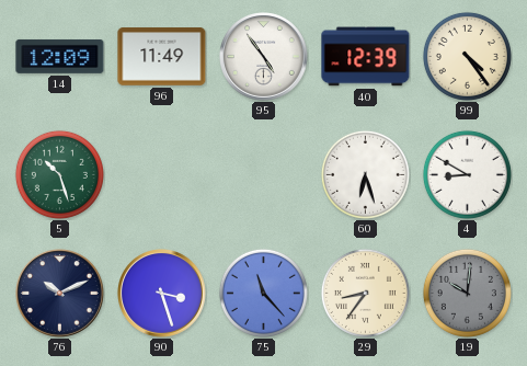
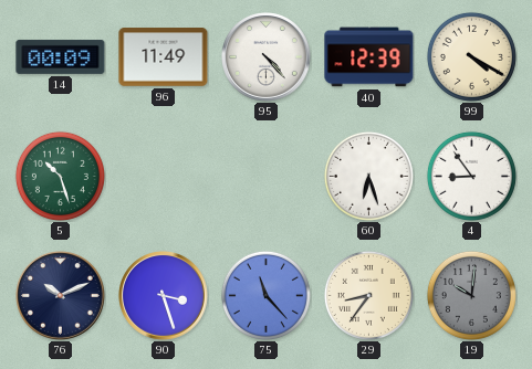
14: 12:09 -> 00:09 (61, 56)
95: 4:54 -> 4:23 (267, 57)
99: 4:24 -> 4:20 (471, 56)
4: 8:50 -> 8:54 (471, 176)
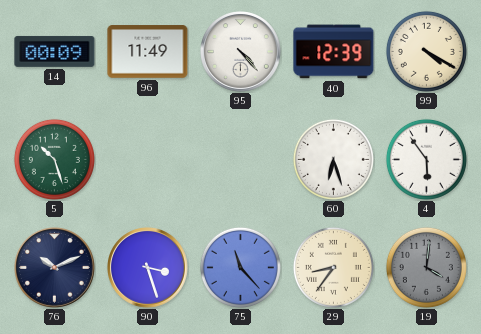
4: 8:54 -> 5:54 (426, 159)
19: 10:01 -> 4:01 (426, 267)
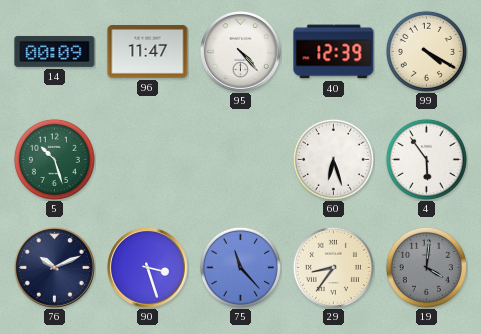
96: 11:49 -> 11:47 (148, 52)
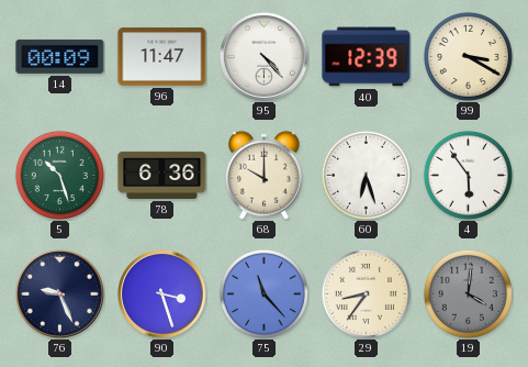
99: 4:20 -> 3:20 (468, 56)
78: none -> 6:36 (162, 175)
68: none -> 10:00 (263, 175)
76: 10:11 -> 9:26 (60, 294)
